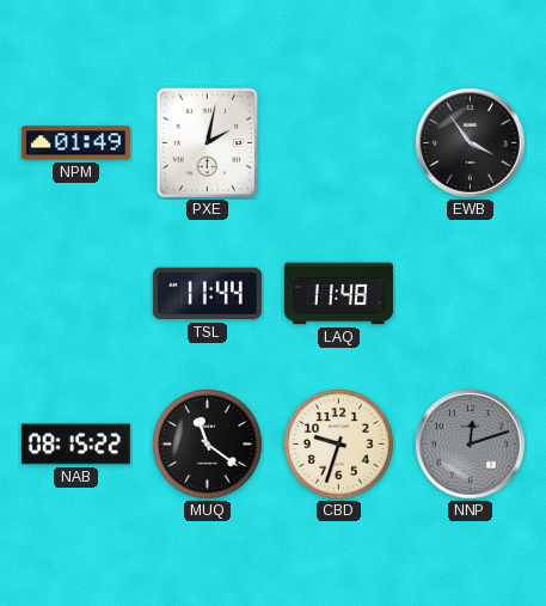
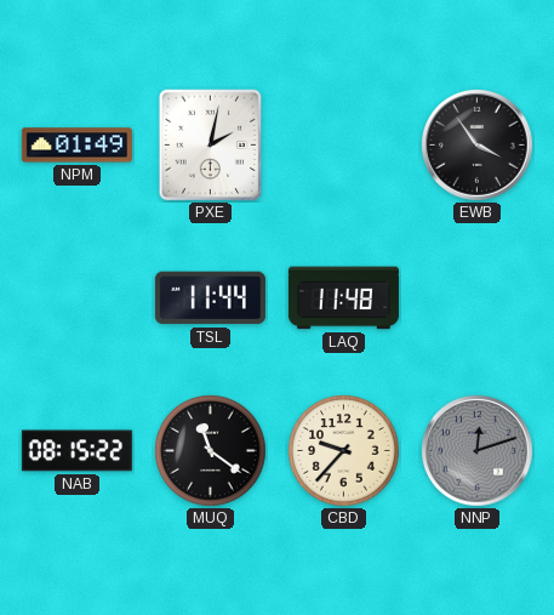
CBD: 9:33 -> 9:37 (344, 451)
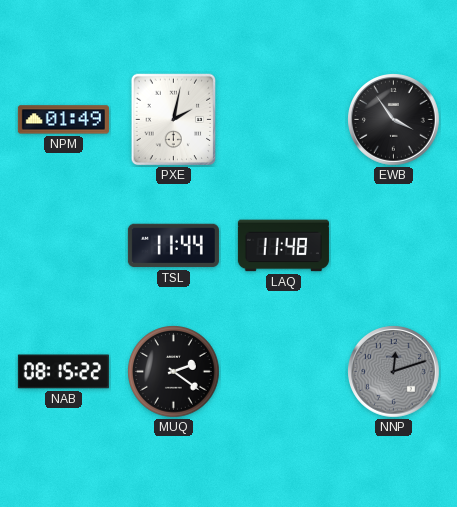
MUQ: 11:21 -> 2:21 (174, 372)
CBD: 9:37 -> none (344, 451)
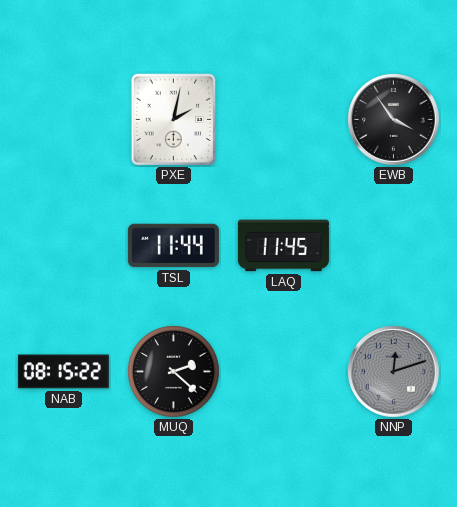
NPM: 01:49 -> none (63, 120)
LAQ: 11:48 -> 11:45 (283, 246)
MUQ: 2:21 -> 2:22 (174, 372)
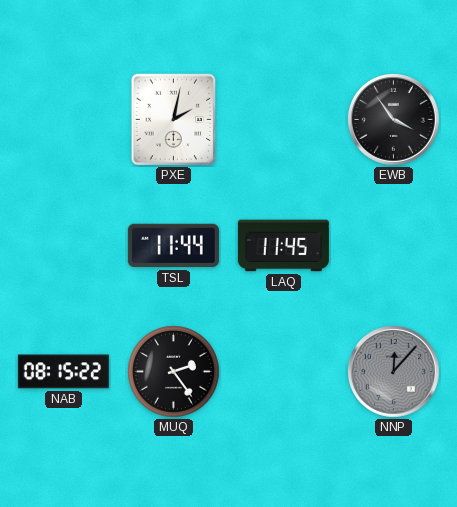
MUQ: 2:22 -> 2:24 (174, 372)
NNP: 12:12 -> 12:07 (394, 372)
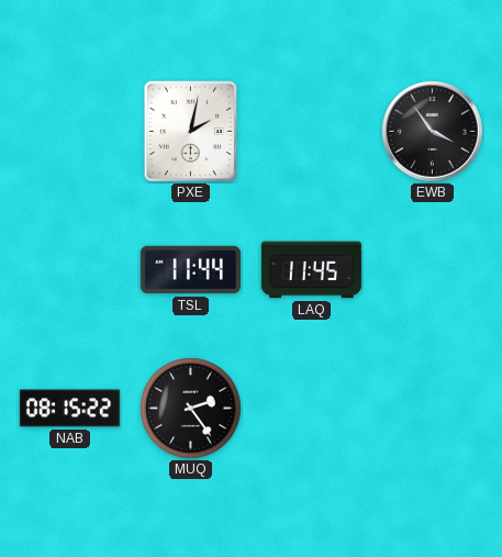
NNP: 12:07 -> none (394, 372)
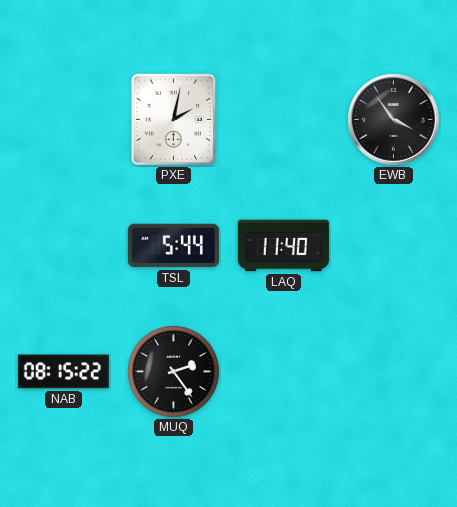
TSL: 11:44 -> 5:44 (173, 246)
LAQ: 11:45 -> 11:40 (283, 246)
